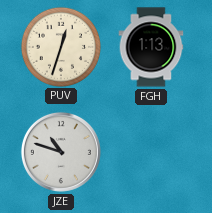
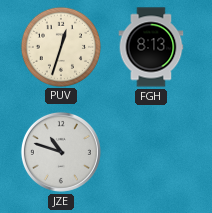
FGH: 1:13 -> 8:13 (151, 47)
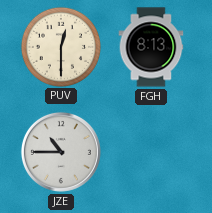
PUV: 12:33 -> 12:30 (60, 46)
JZE: 10:48 -> 10:45 (61, 152)
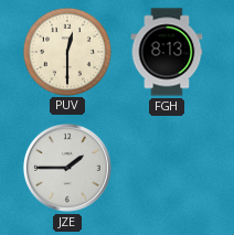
JZE: 10:45 -> 1:45 (67, 168)
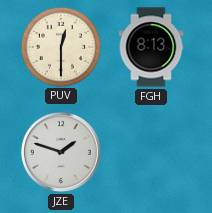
JZE: 1:45 -> 1:48 (61, 152)
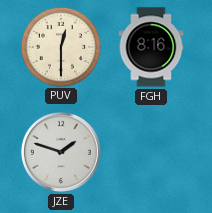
FGH: 8:13 -> 8:16 (151, 47)
